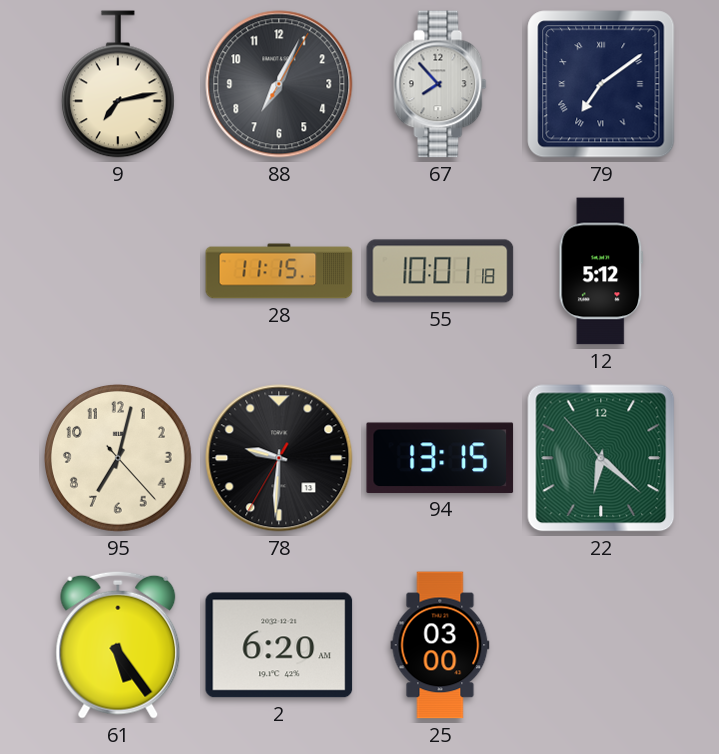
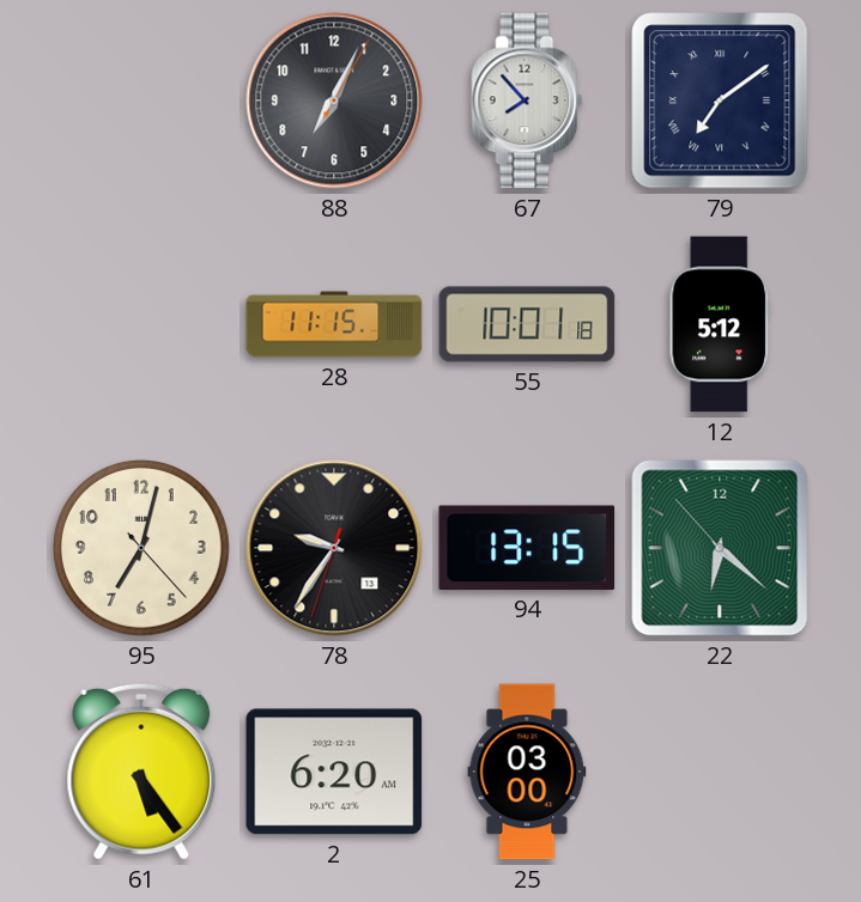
9: 7:13 -> none (118, 84)
78: 9:30 -> 9:35 (334, 548)
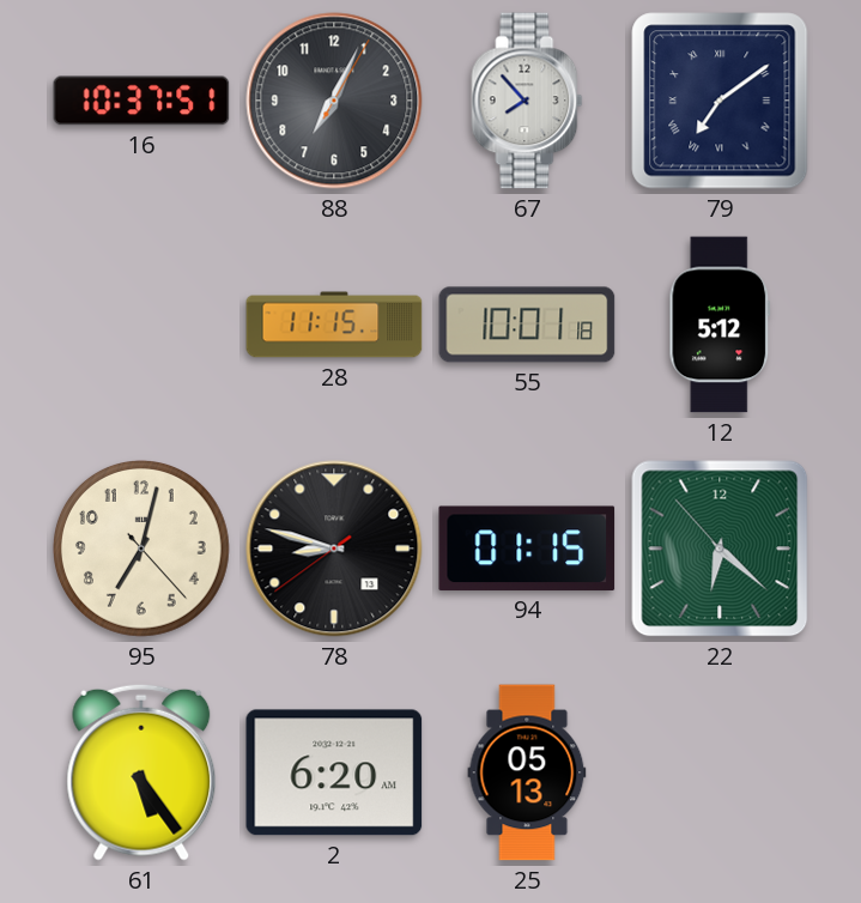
16: none -> 10:37 (141, 101)
78: 9:35 -> 8:47 (334, 549)
94: 13:15 -> 01:15 (527, 549)
25: 03:00 -> 05:13 (527, 772)
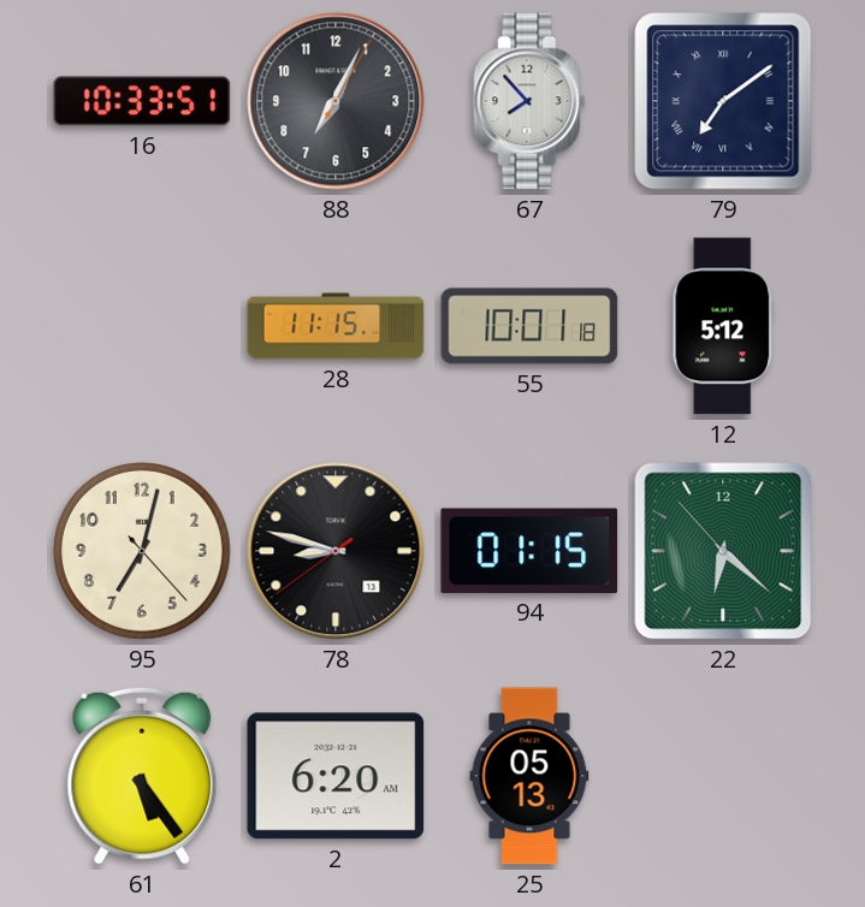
16: 10:37 -> 10:33 (142, 101)
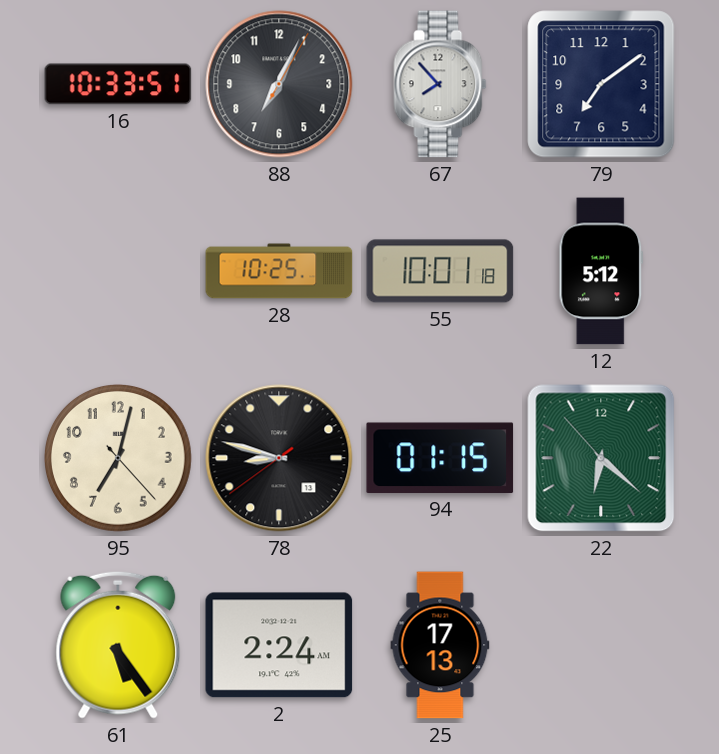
79 numerals: Roman -> Arabic (601, 84)
28: 11:15 -> 10:25 (279, 271)
2: 6:20 -> 2:24 (279, 645)
25: 05:13 -> 17:13 (440, 645)
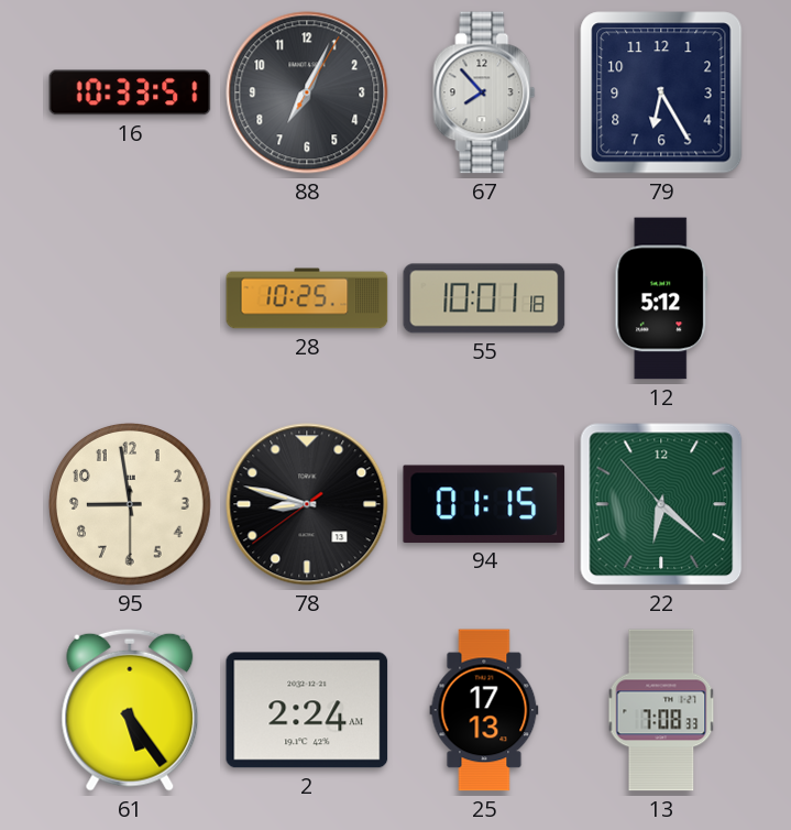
79: 7:09 -> 6:25 (661, 92)
95: 7:02 -> 8:58 (131, 505)
13: none -> 7:08 (661, 710)
